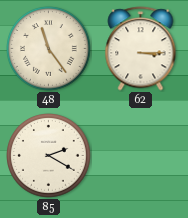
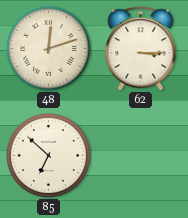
48: 11:24 -> 12:12 (49, 49)
85: 2:20 -> 6:52 (49, 156)
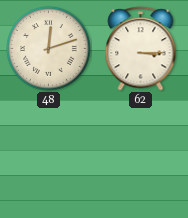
85: 6:52 -> none (49, 156)
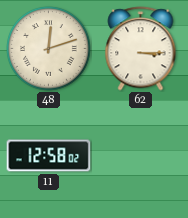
11: none -> 12:58 (49, 156)
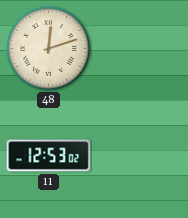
62: 3:15 -> none (141, 49)
11: 12:58 -> 12:53 (49, 156)
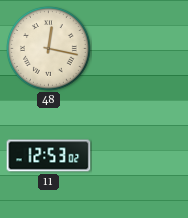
48: 12:12 -> 12:17 (49, 49)
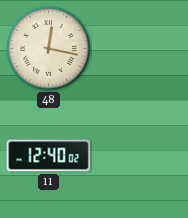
11: 12:53 -> 12:40 (49, 156)
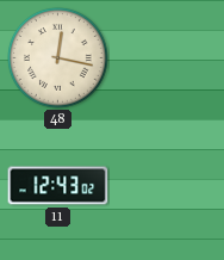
11: 12:40 -> 12:43 (58, 186)
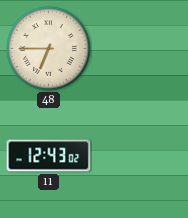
48: 12:17 -> 6:45 (49, 49)
